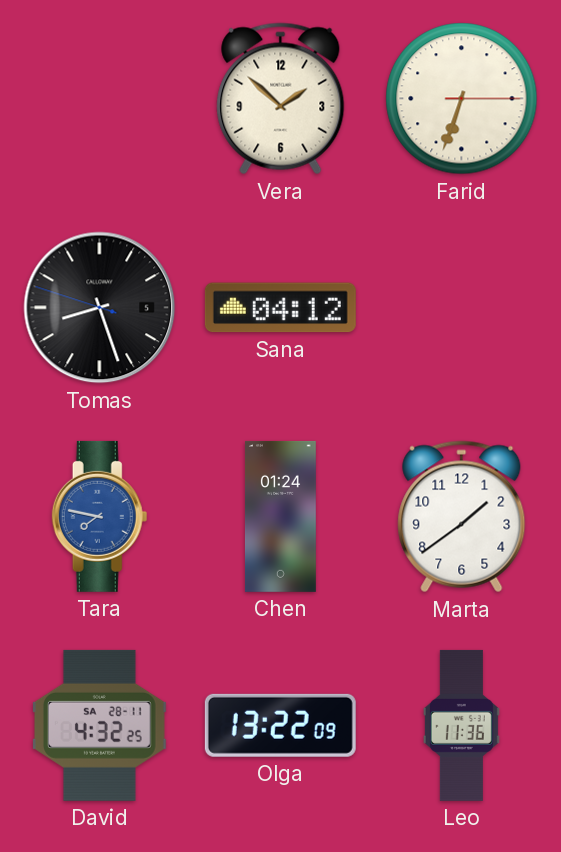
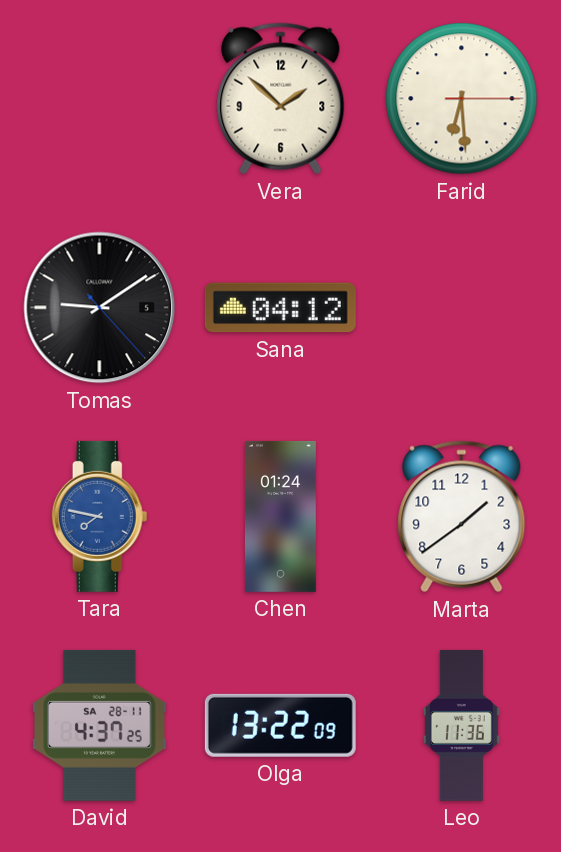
Farid: 6:33 -> 6:29 (462, 99)
Tomas: 8:26 -> 9:09 (100, 308)
David: 4:32 -> 4:37 (100, 725)
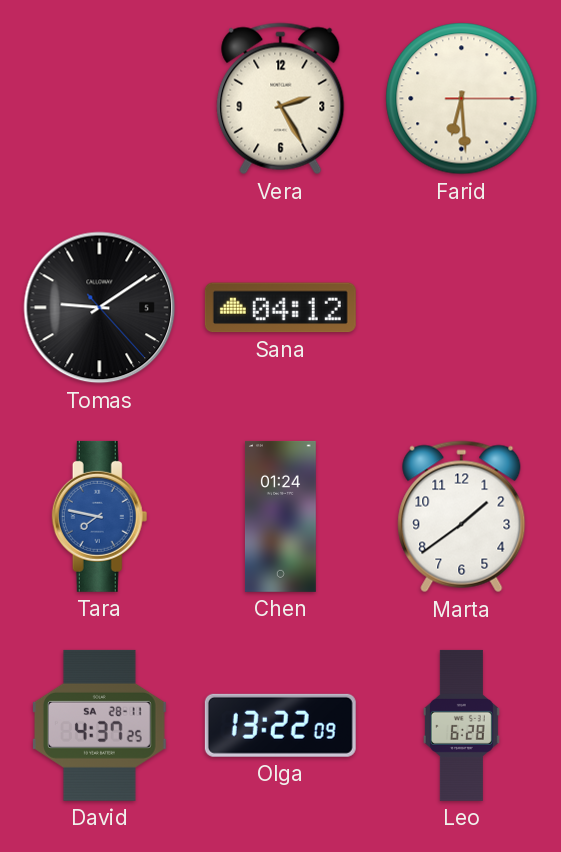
Vera: 1:52 -> 2:25 (281, 99)
Leo: 11:36 -> 6:28 (461, 725)
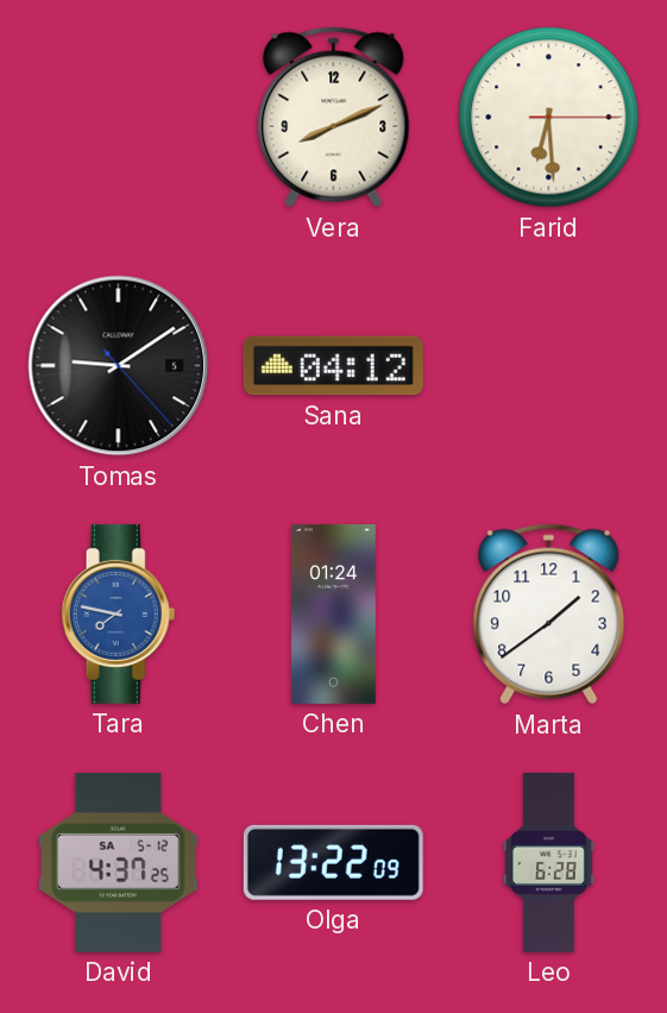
Vera: 2:25 -> 8:11 (334, 118)
David date: SA 28-11 -> SA 5-12 (119, 862)
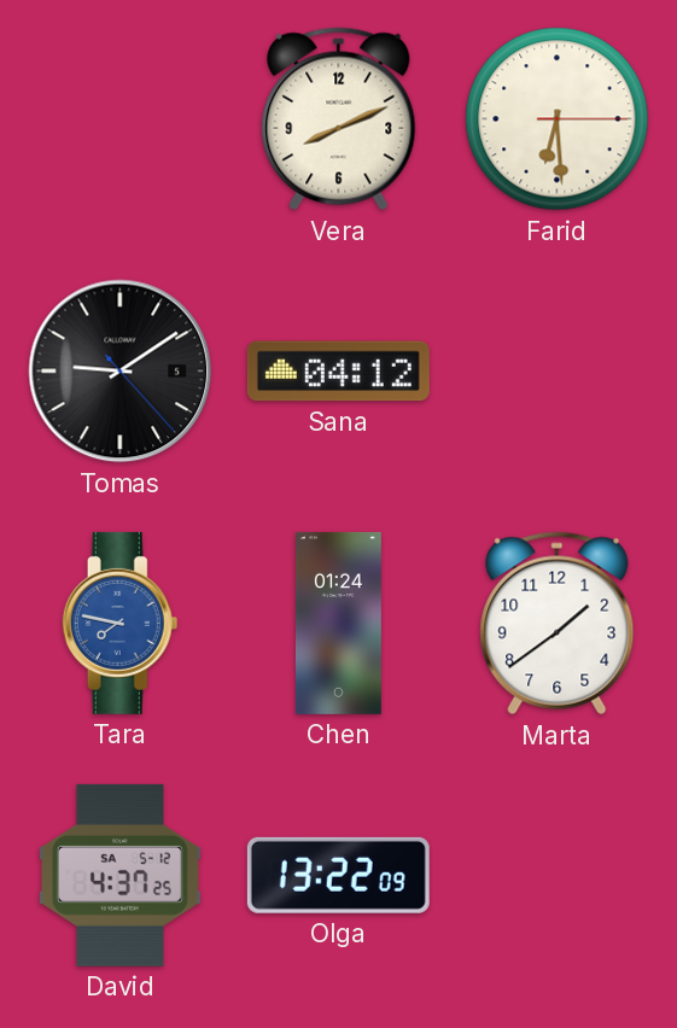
Leo: 6:28 -> none (548, 862)
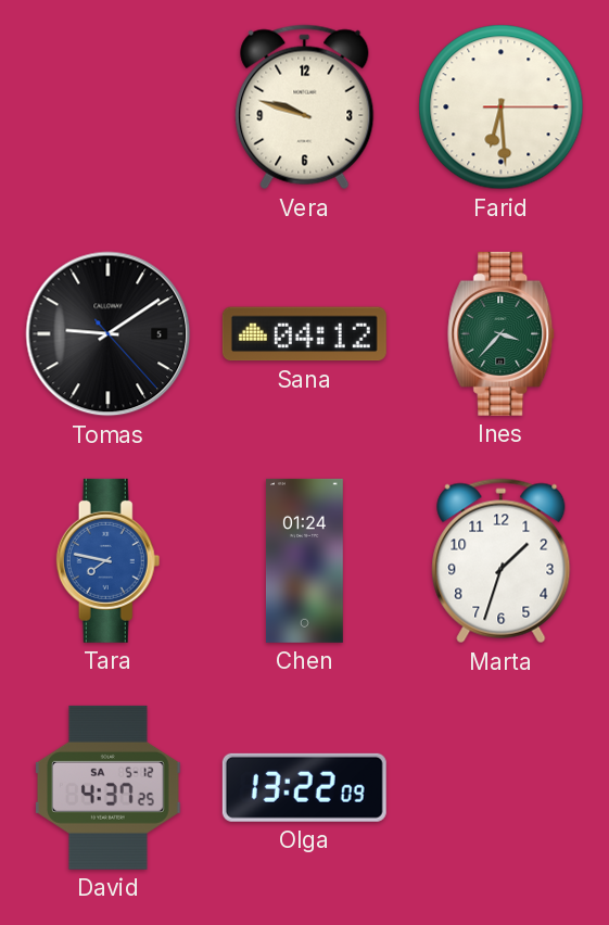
Vera: 8:11 -> 9:48 (305, 107)
Ines: none -> 3:37 (502, 333)
Marta: 1:39 -> 1:33 (502, 561)
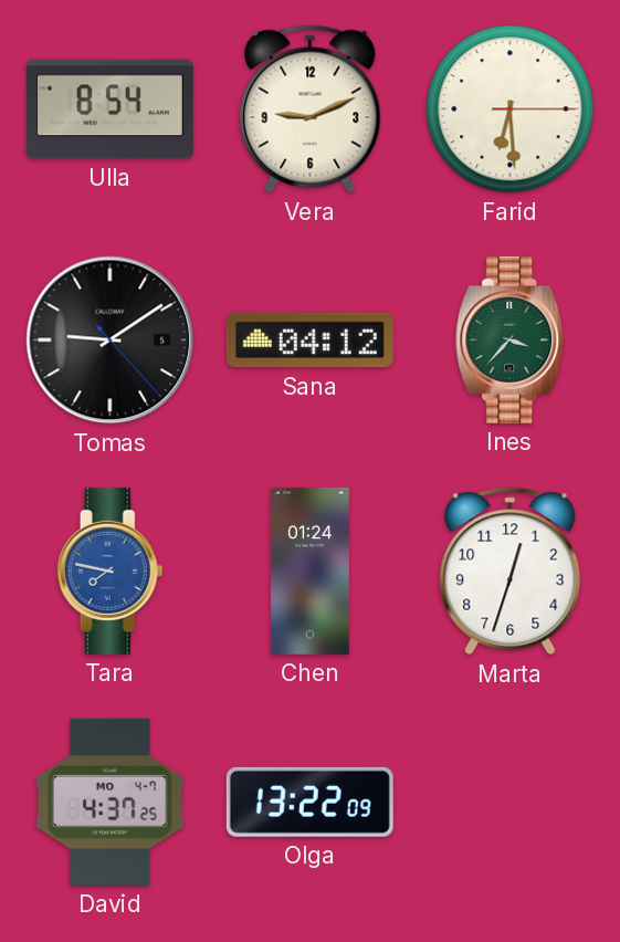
Ulla: none -> 8:54 (109, 109)
Vera: 9:48 -> 9:11 (311, 109)
Marta: 1:33 -> 12:33 (511, 572)
David date: SA 5-12 -> MO 4-7 (111, 802)
